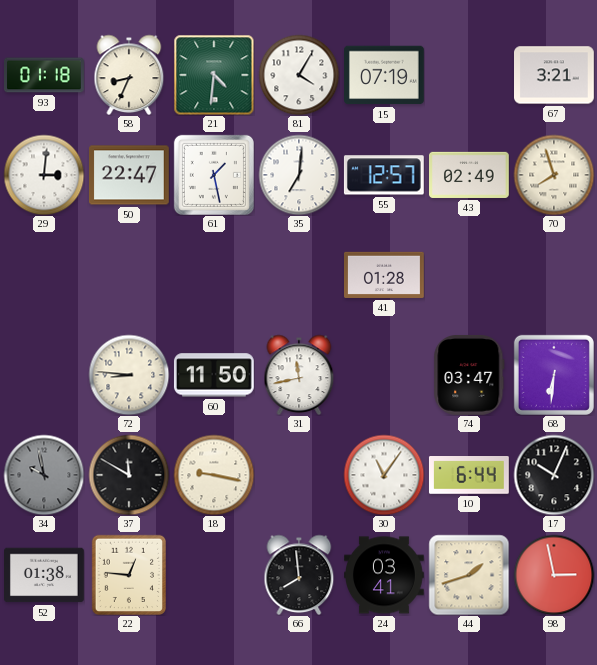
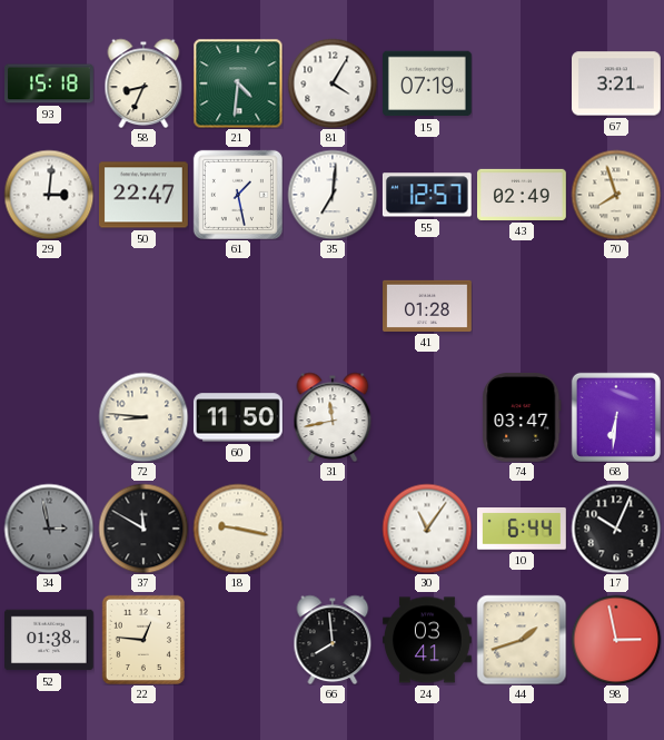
93: 01:18 -> 15:18 (50, 83)
34: 9:58 -> 2:58 (49, 529)
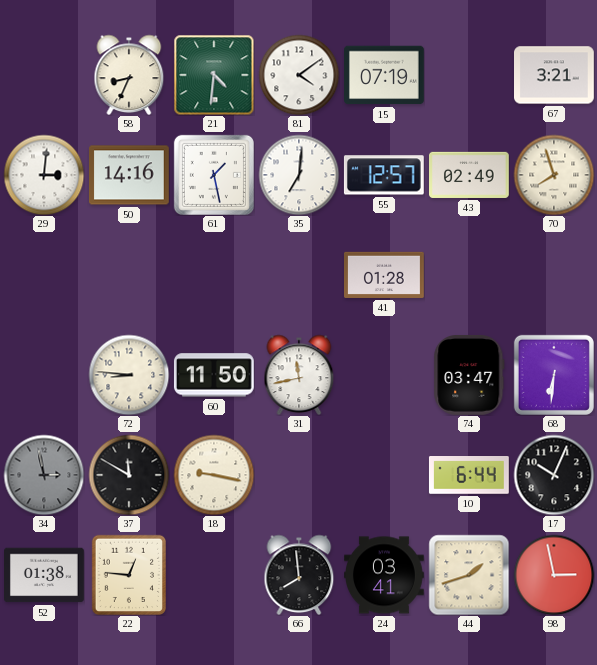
93: 15:18 -> none (50, 83)
81: 4:05 -> 4:09 (299, 75)
50: 22:47 -> 14:16 (130, 175)
30: 11:06 -> none (427, 529)
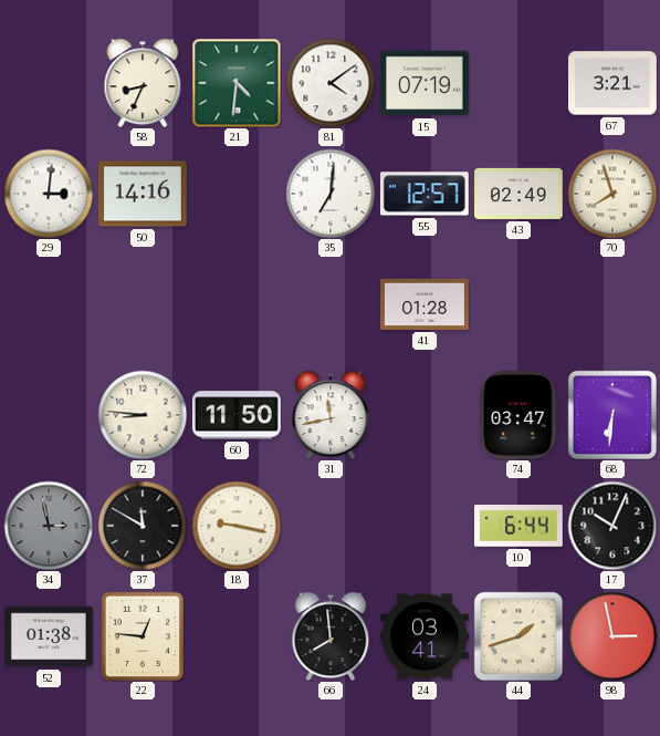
61: 1:28 -> none (214, 175)
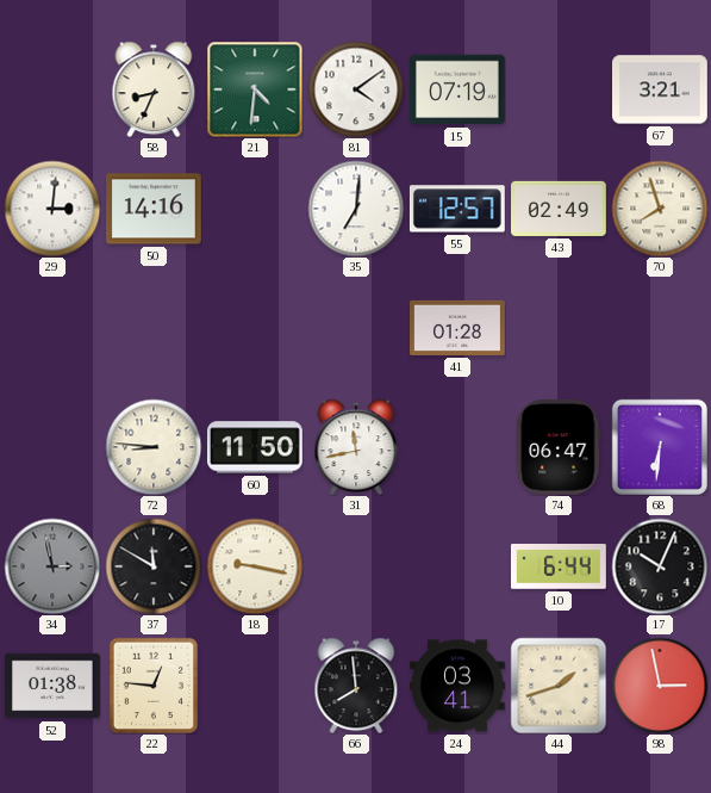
74: 03:47 -> 06:47 (559, 447)
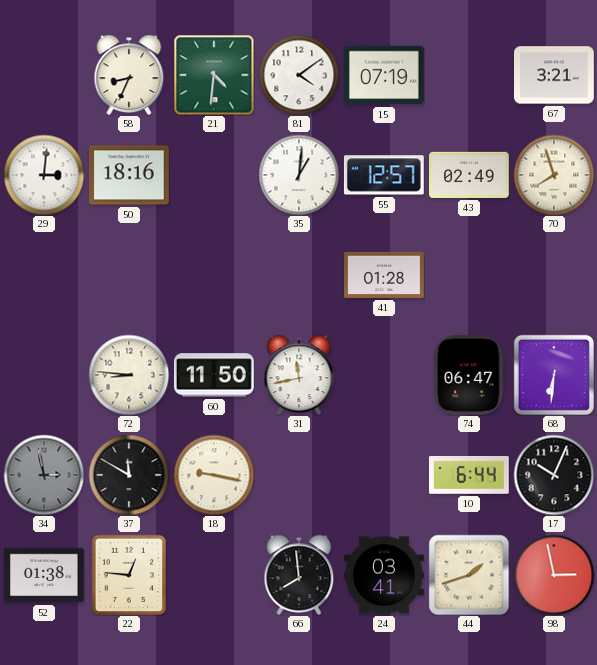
50: 14:16 -> 18:16 (130, 175)
35: 7:01 -> 1:01 (299, 175)
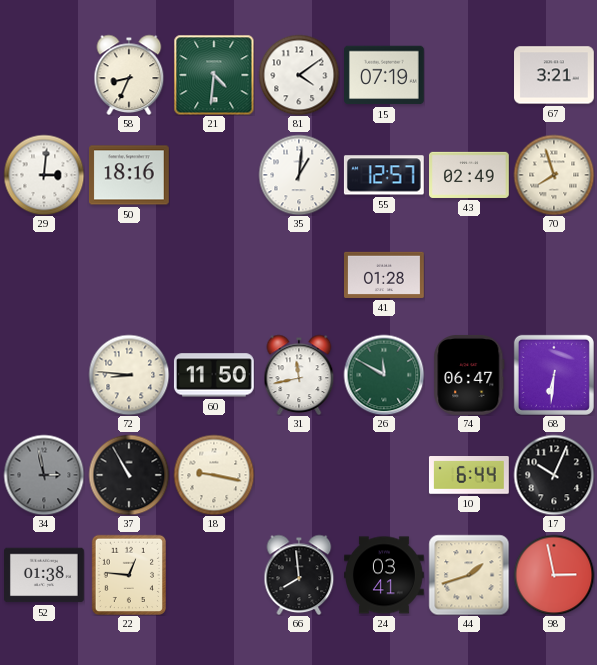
26: none -> 11:50 (384, 375)
37: 11:50 -> 10:55 (129, 475)
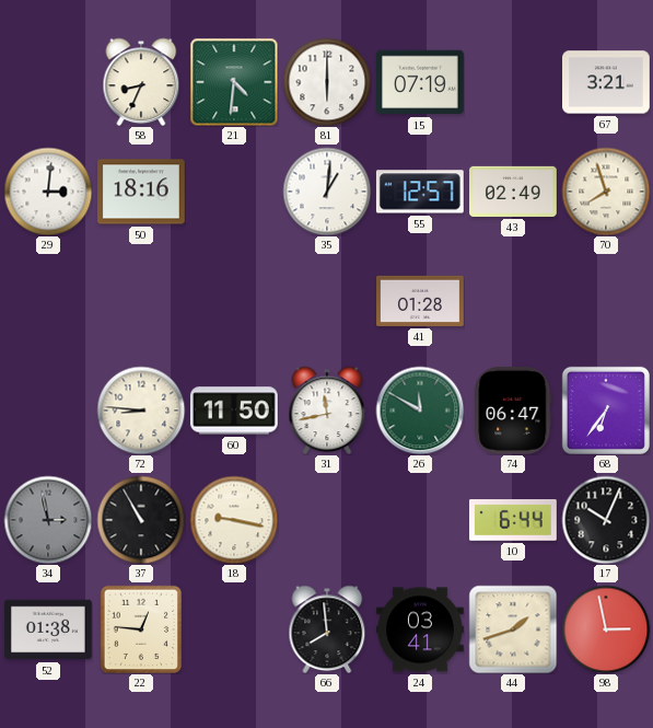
81: 4:09 -> 6:00 (327, 82)
68: 6:31 -> 6:36 (606, 411)
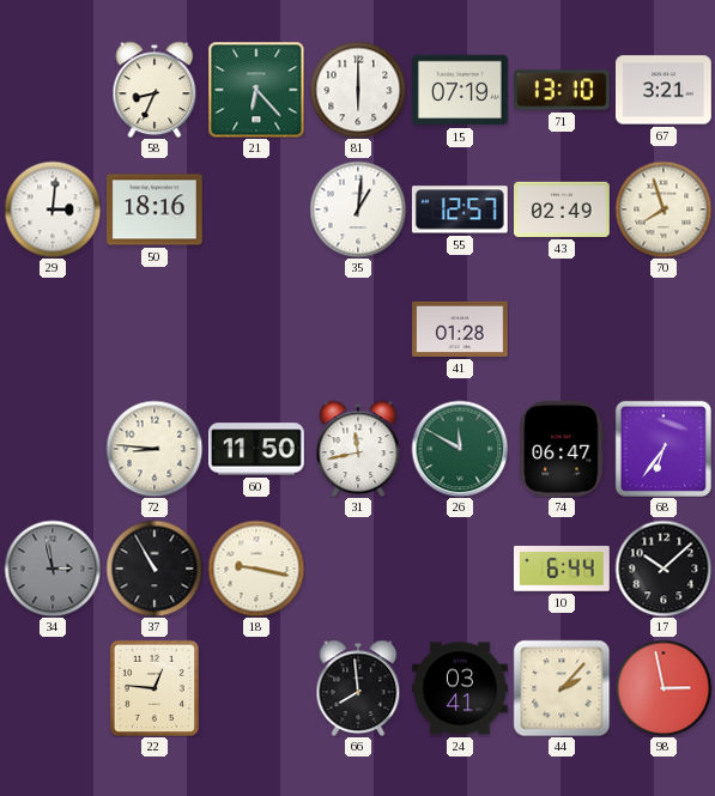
21: 4:31 -> 6:23 (256, 90)
71: none -> 13:10 (562, 90)
17: 10:04 -> 10:08 (664, 569)
52: 01:38 -> none (49, 629)
44: 1:42 -> 2:07 (562, 688)
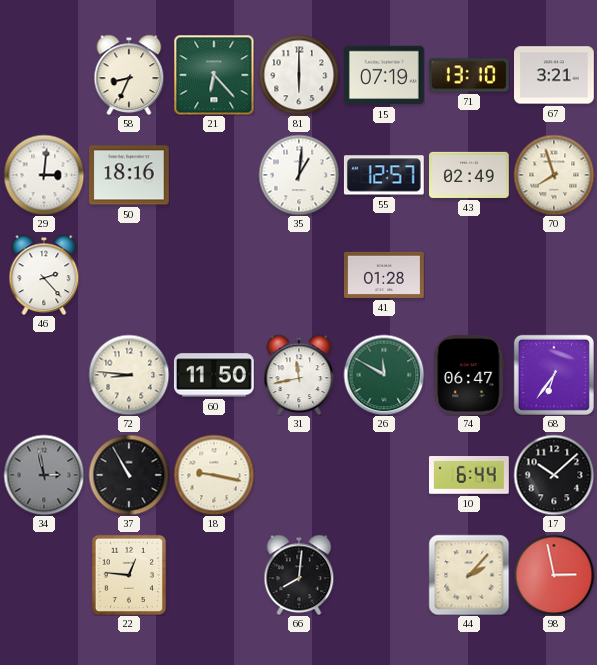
46: none -> 2:23 (44, 275)
66: 7:59 -> 8:01 (299, 575)
24: 03:41 -> none (461, 688)
